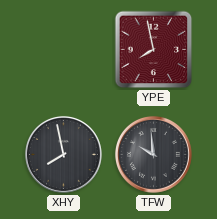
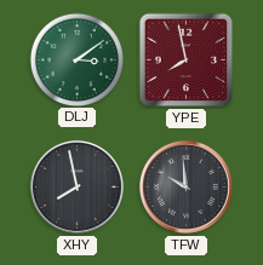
DLJ: none -> 3:09 (76, 59)
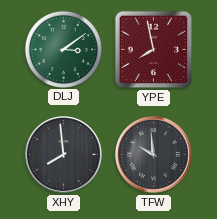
XHY: 7:58 -> 7:59 (63, 154)
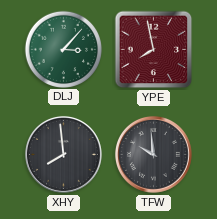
DLJ: 3:09 -> 3:07 (63, 49)
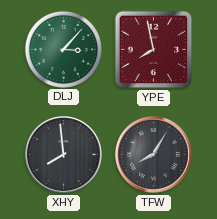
TFW: 9:59 -> 8:05 (153, 154)
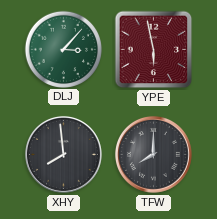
YPE: 7:58 -> 5:58 (154, 50)
TFW: 8:05 -> 8:00 (153, 154)
